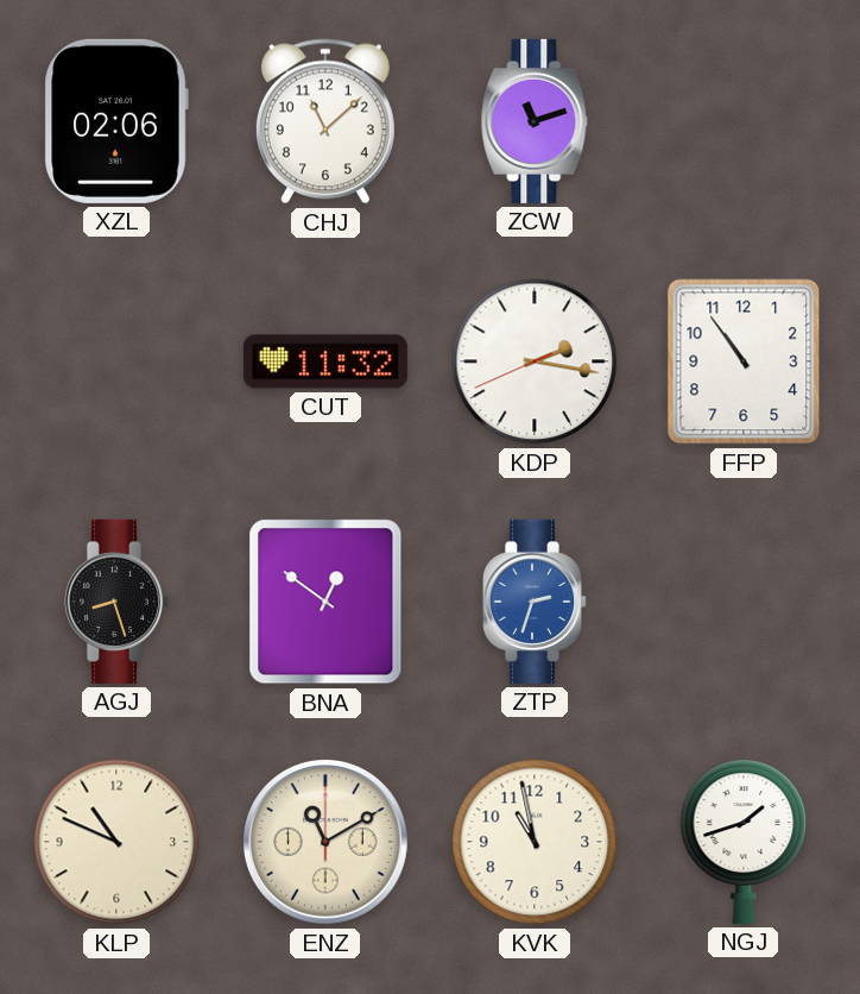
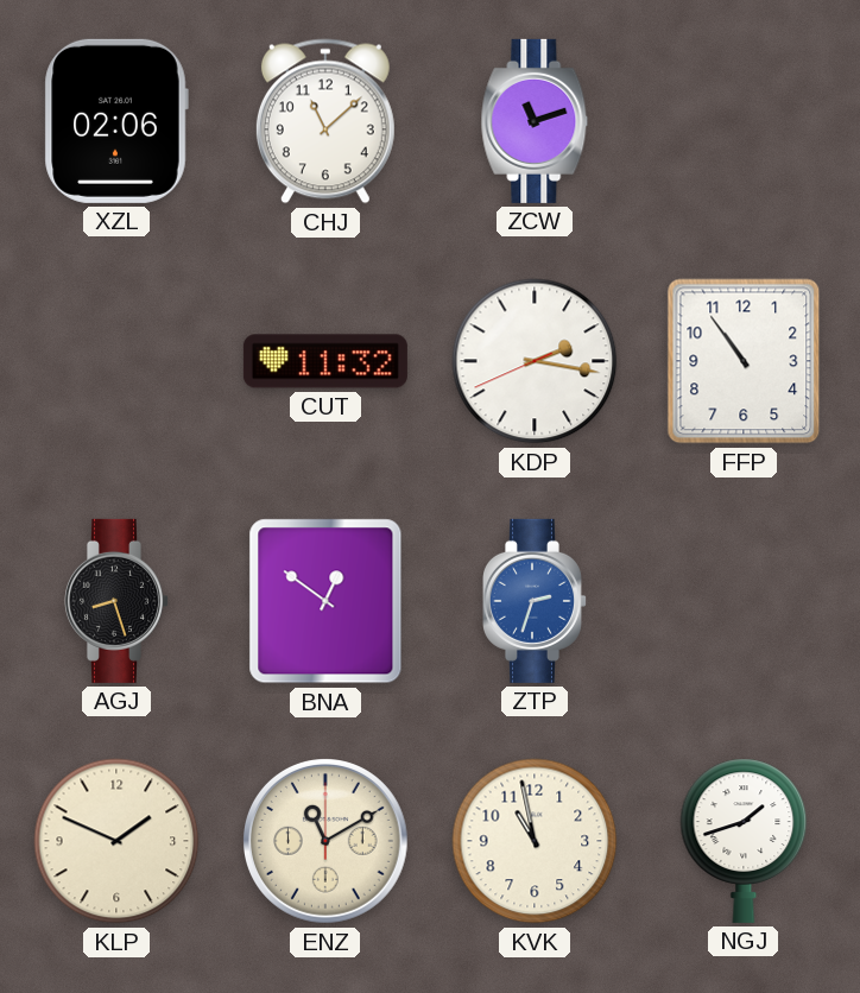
KLP: 10:49 -> 1:49 (116, 841)
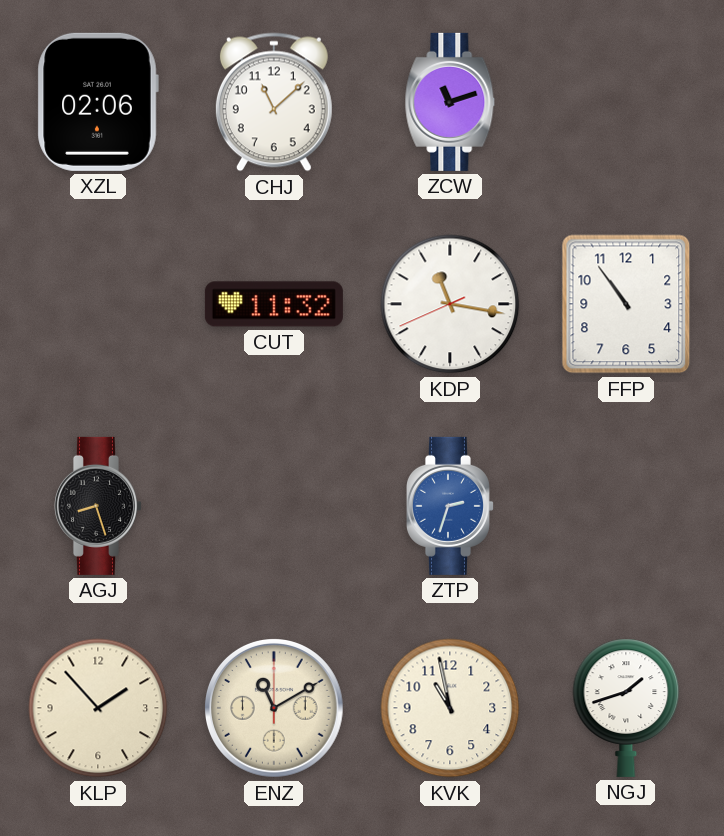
KDP: 2:16 -> 11:16 (450, 304)
BNA: 12:51 -> none (325, 601)
KLP: 1:49 -> 1:53 (98, 708)
